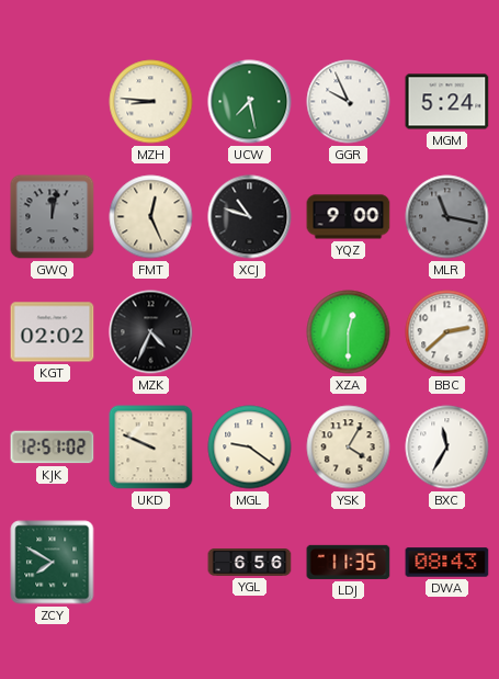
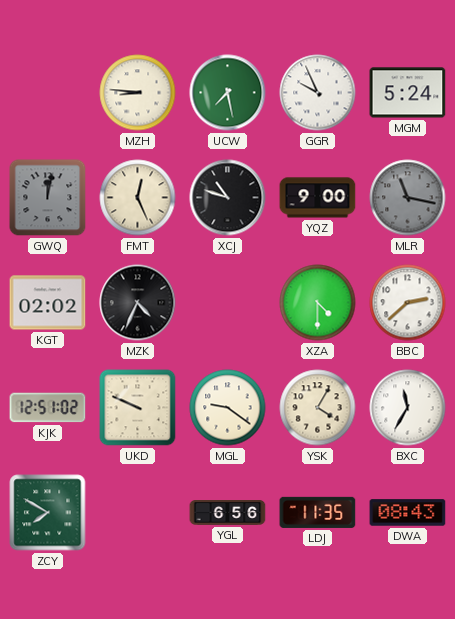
XZA: 12:30 -> 4:30 (318, 303)
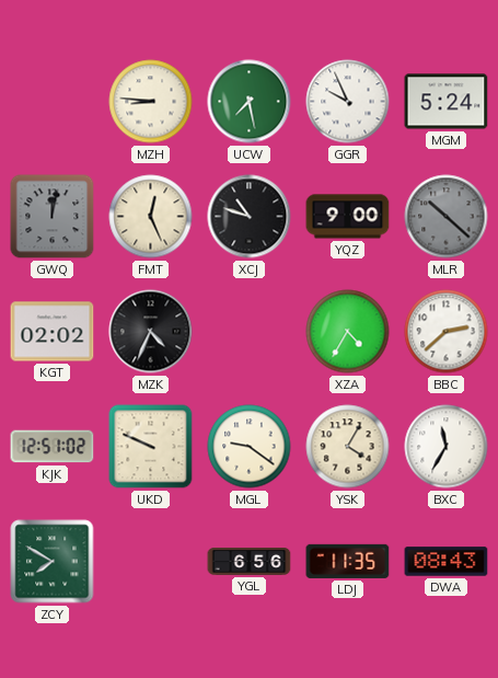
MLR: 11:17 -> 10:22 (447, 217)
XZA: 4:30 -> 4:35 (348, 332)
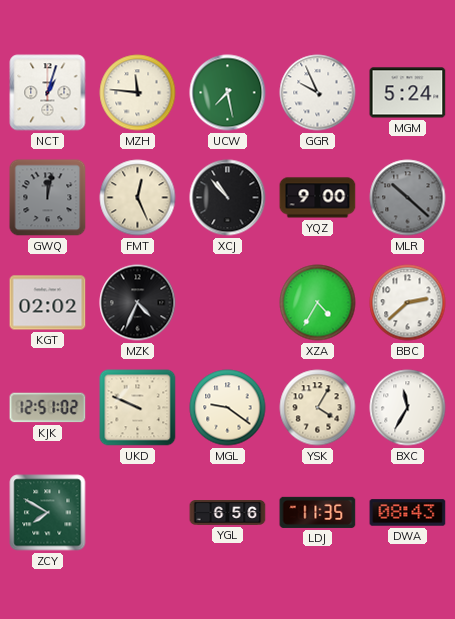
NCT: none -> 1:03 (48, 93)
MZH: 8:46 -> 11:46 (138, 93)
XCJ: 10:48 -> 10:53 (228, 198)
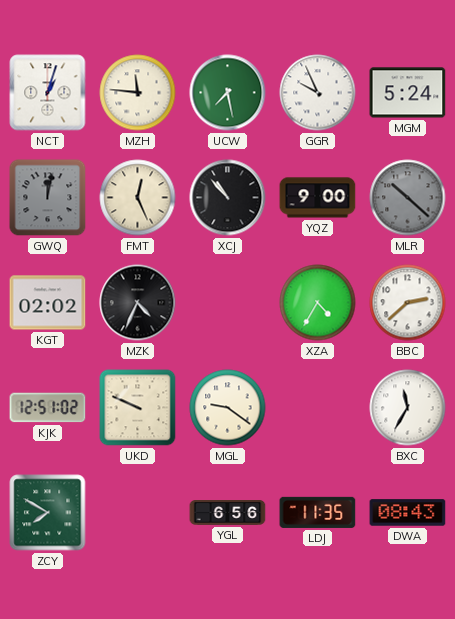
YSK: 4:05 -> none (318, 408)
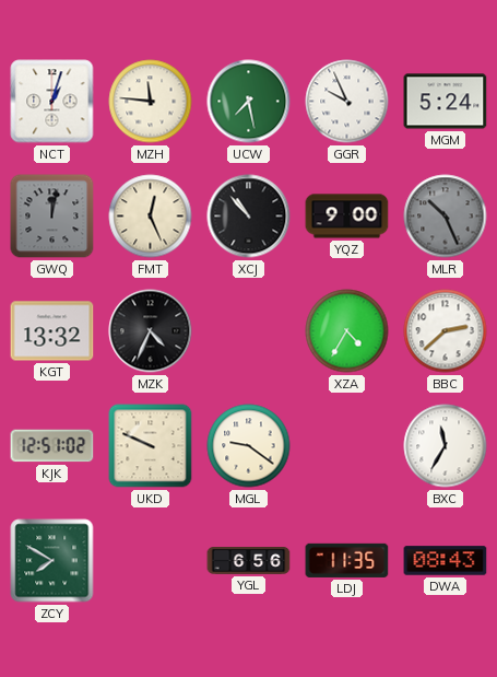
MLR: 10:22 -> 10:26 (446, 217)
KGT: 02:02 -> 13:32 (52, 331)
